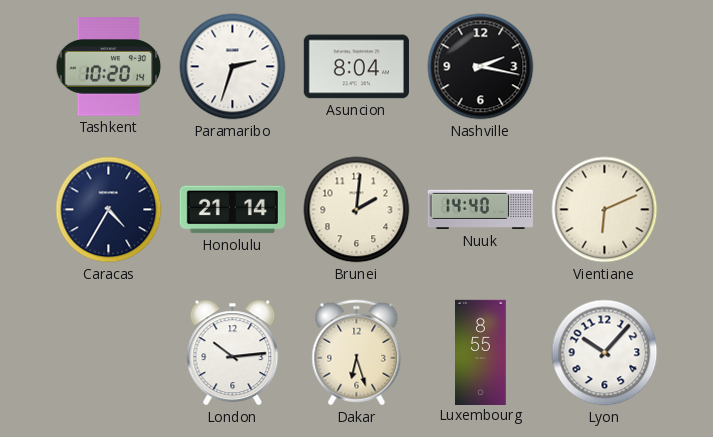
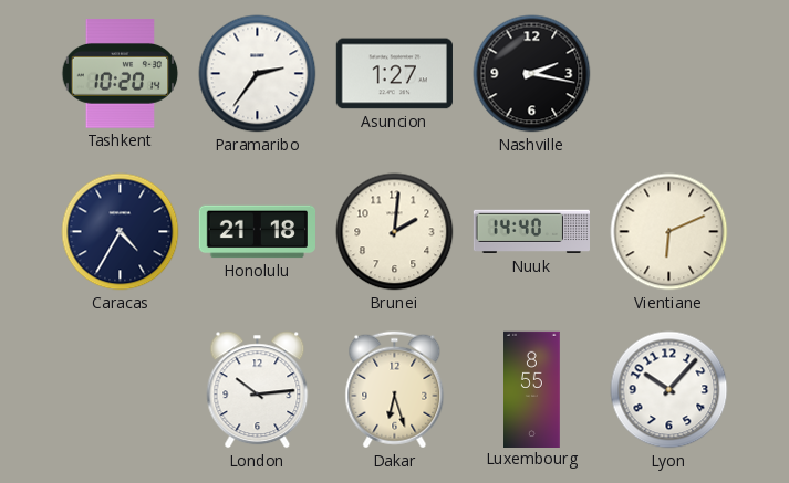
Paramaribo: 2:33 -> 2:36 (258, 74)
Asuncion: 8:04 -> 1:27 (394, 74)
Honolulu: 21:14 -> 21:18 (257, 232)
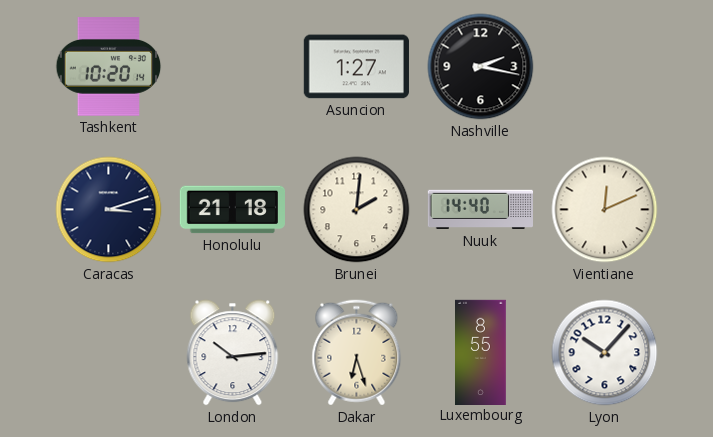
Paramaribo: 2:36 -> none (258, 74)
Caracas: 4:35 -> 3:12 (109, 210)
Vientiane: 6:11 -> 12:11 (605, 210)
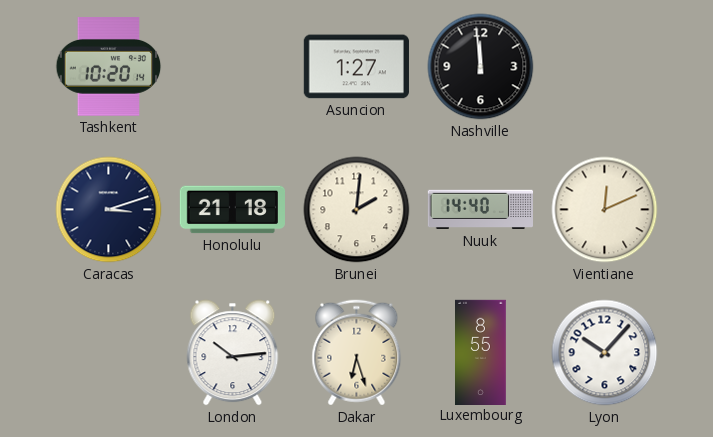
Nashville: 2:17 -> 11:59 (481, 67)
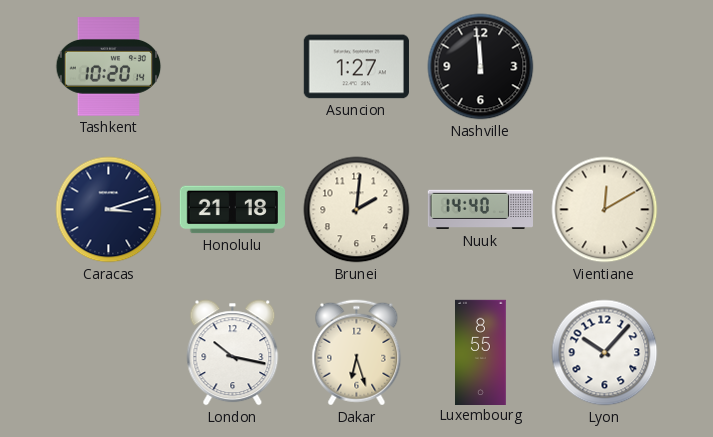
Vientiane: 12:11 -> 12:10 (605, 210)
London: 10:14 -> 10:17 (233, 353)
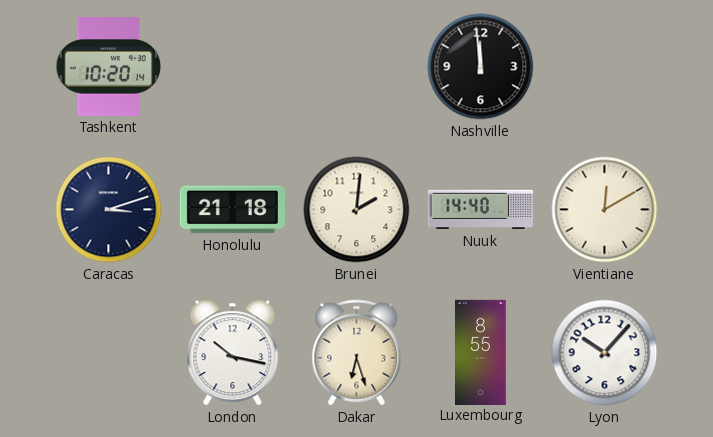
Asuncion: 1:27 -> none (356, 67)
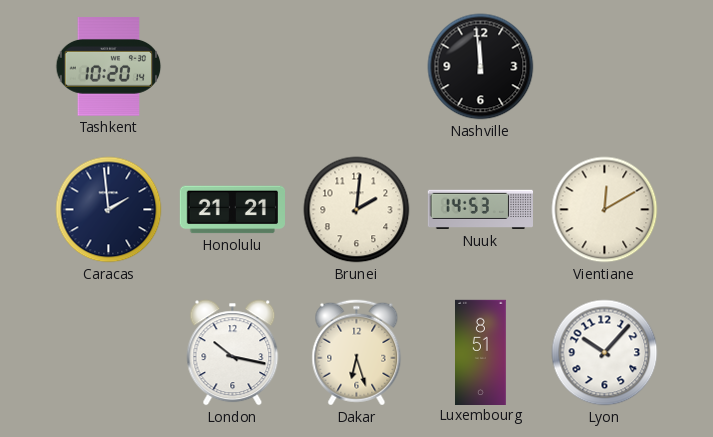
Caracas: 3:12 -> 1:59 (109, 210)
Honolulu: 21:18 -> 21:21 (232, 210)
Nuuk: 14:40 -> 14:53 (480, 210)
Luxembourg: 8:55 -> 8:51 (481, 352)
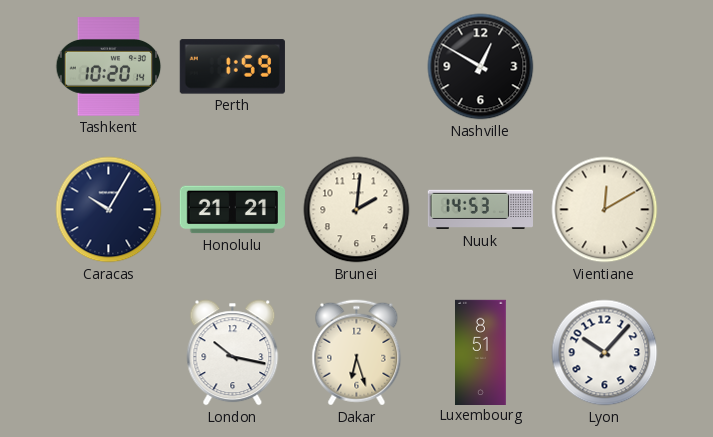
Perth: none -> 1:59 (232, 67)
Nashville: 11:59 -> 12:50 (481, 67)
Caracas: 1:59 -> 10:05 (109, 210)
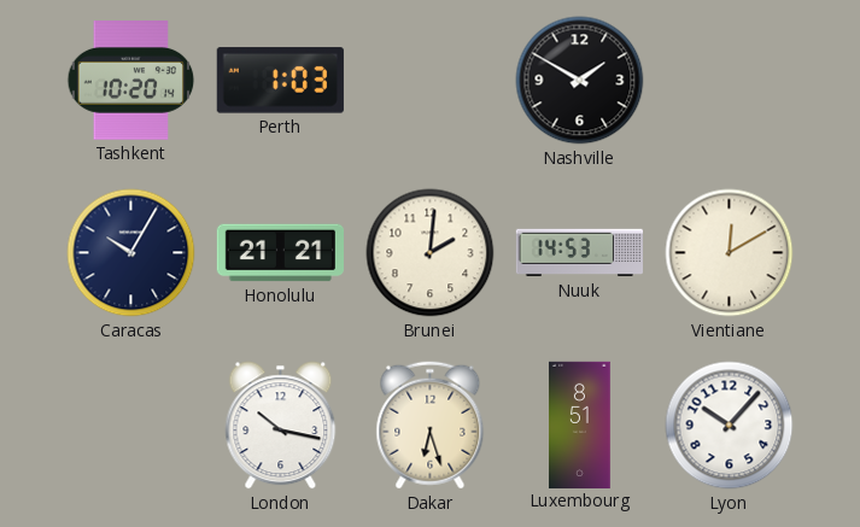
Perth: 1:59 -> 1:03 (280, 81)
Nashville: 12:50 -> 1:50 (580, 81)
